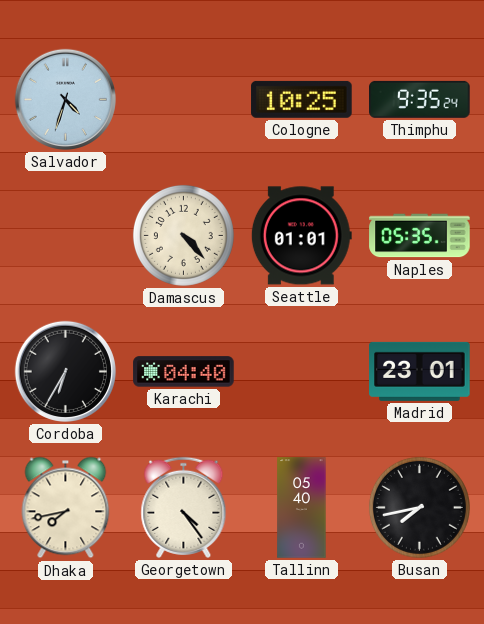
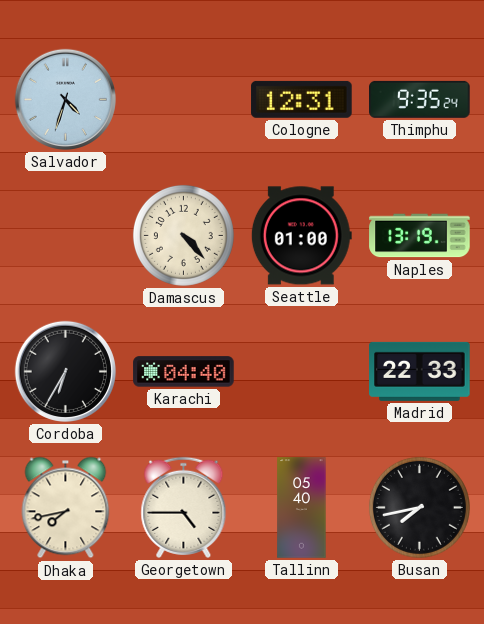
Cologne: 10:25 -> 12:31 (302, 99)
Seattle: 01:01 -> 01:00 (301, 236)
Naples: 05:35 -> 13:19 (420, 236)
Madrid: 23:01 -> 22:33 (420, 371)
Georgetown: 4:24 -> 4:45 (184, 507)
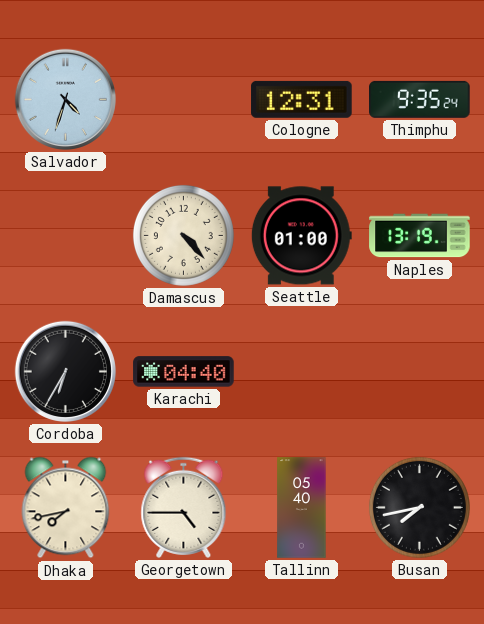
Madrid: 22:33 -> none (420, 371)
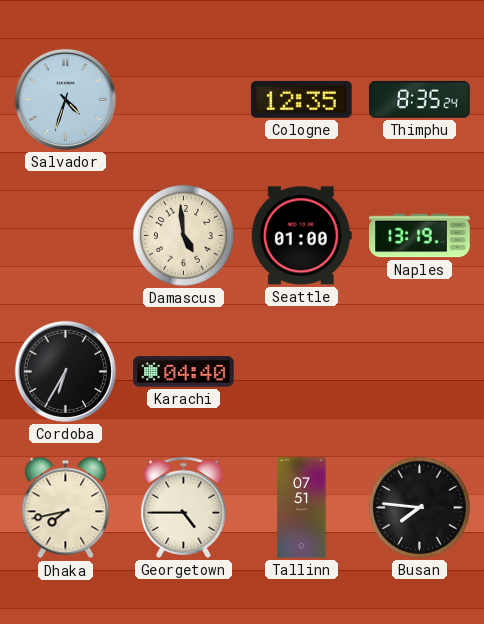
Cologne: 12:31 -> 12:35 (302, 99)
Thimphu: 9:35 -> 8:35 (420, 99)
Damascus: 4:23 -> 4:59 (183, 235)
Tallinn: 05:40 -> 07:51 (302, 508)
Busan: 7:43 -> 7:46 (419, 507)
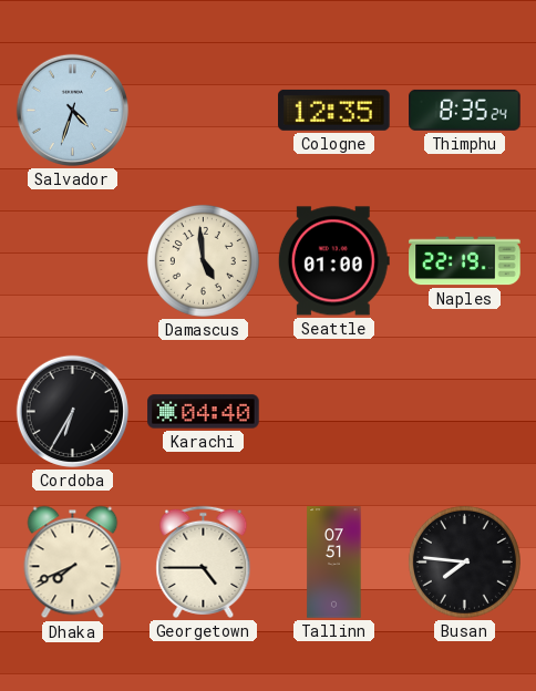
Naples: 13:19 -> 22:19 (465, 261)
Dhaka: 7:43 -> 7:41 (73, 563)
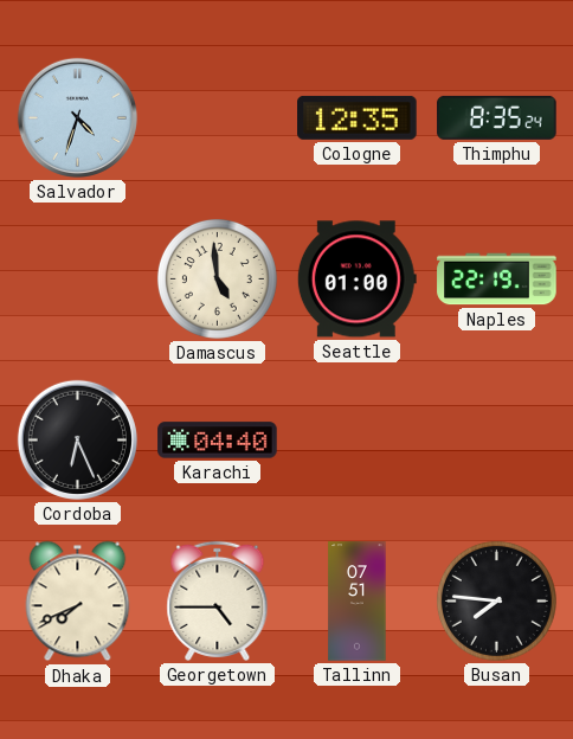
Cordoba: 6:35 -> 6:26 (77, 439)
